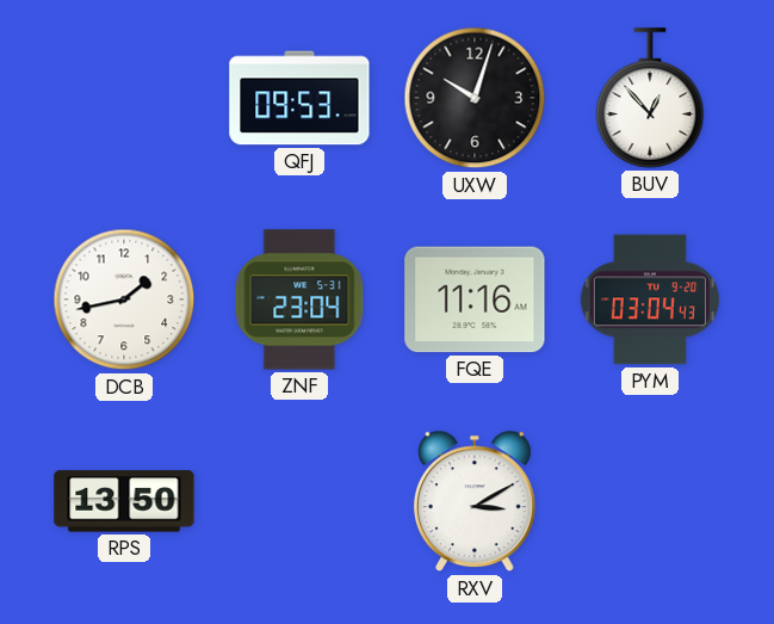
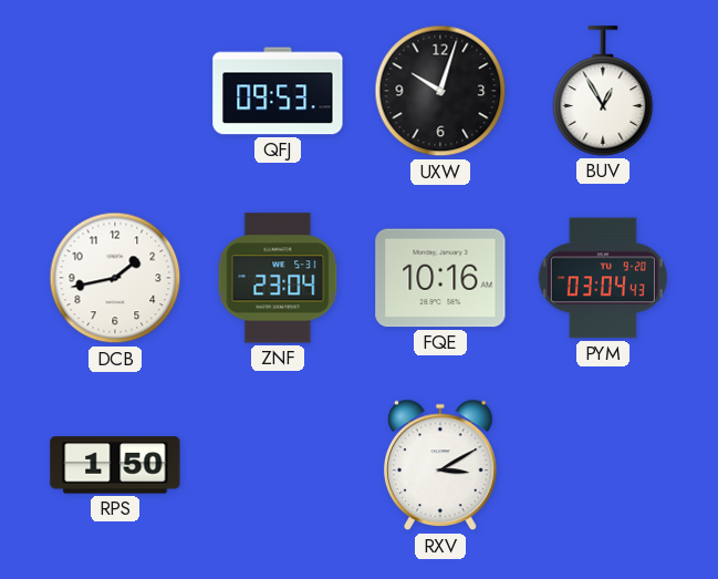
BUV: 12:53 -> 12:55 (603, 91)
FQE: 11:16 -> 10:16 (440, 278)
RPS: 13:50 -> 1:50 (115, 465)
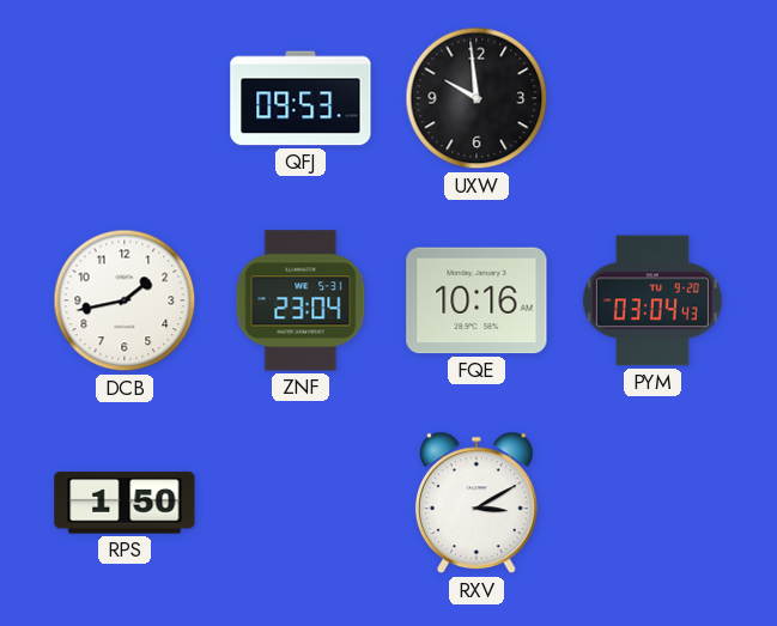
UXW: 10:03 -> 9:59 (476, 98)
BUV: 12:55 -> none (603, 91)
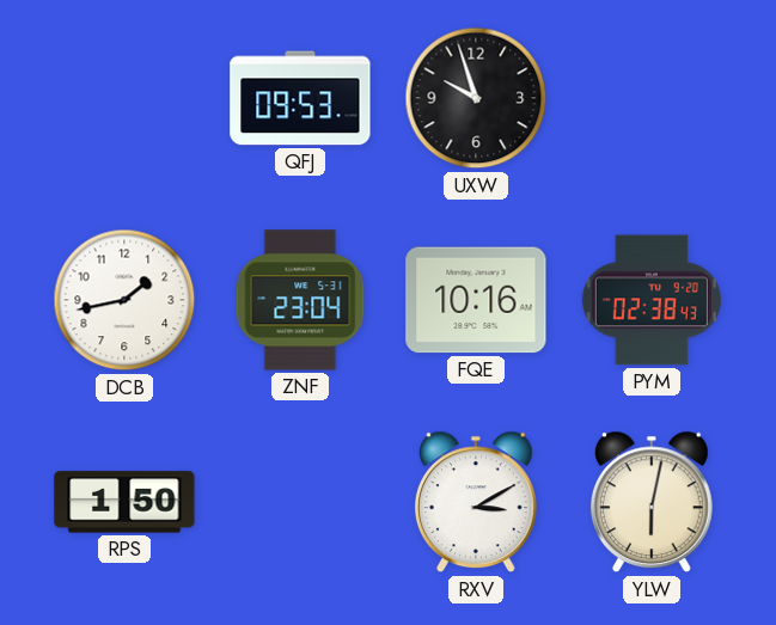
UXW: 9:59 -> 9:57 (476, 98)
PYM: 03:04 -> 02:38 (652, 300)
YLW: none -> 6:02 (652, 502)
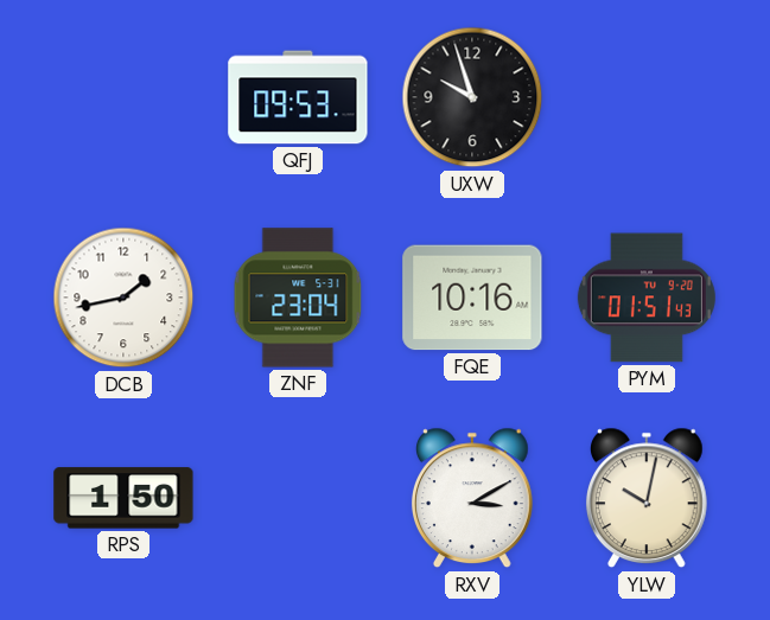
PYM: 02:38 -> 01:51 (647, 298)
YLW: 6:02 -> 10:02 (647, 498)
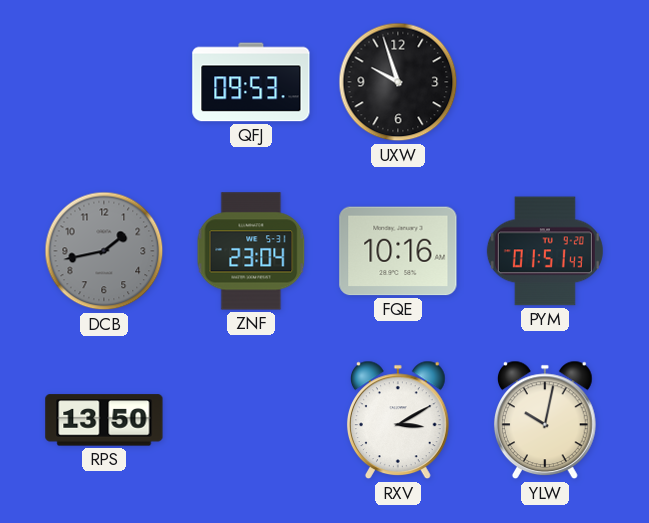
DCB dial: white -> grey (104, 251)
RPS: 1:50 -> 13:50 (104, 420)
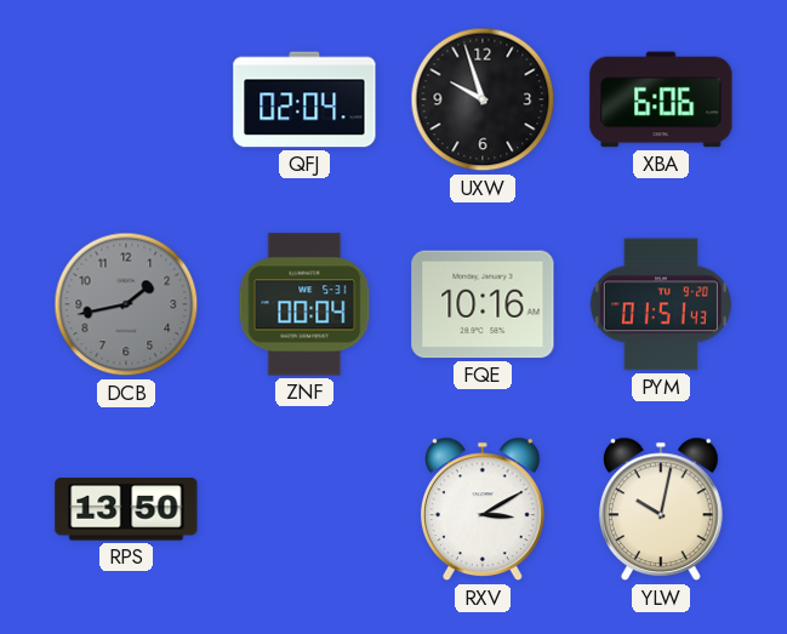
QFJ: 09:53 -> 02:04 (304, 99)
XBA: none -> 6:06 (661, 99)
ZNF: 23:04 -> 00:04 (304, 304)
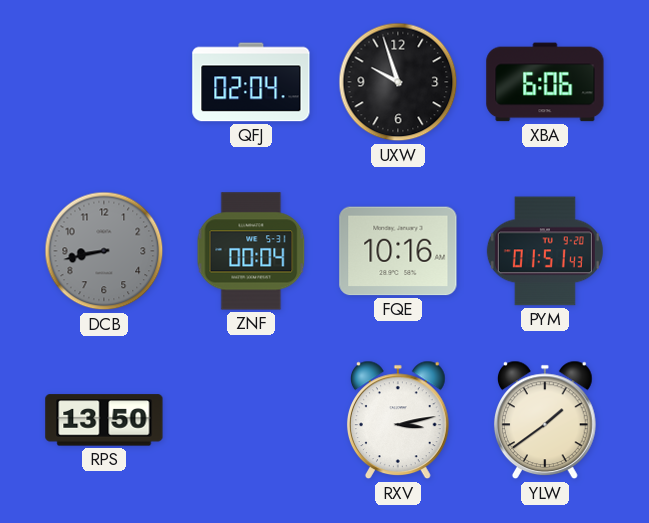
DCB: 1:43 -> 8:43 (104, 251)
RXV: 3:10 -> 3:13 (398, 420)
YLW: 10:02 -> 1:39 (545, 420)
